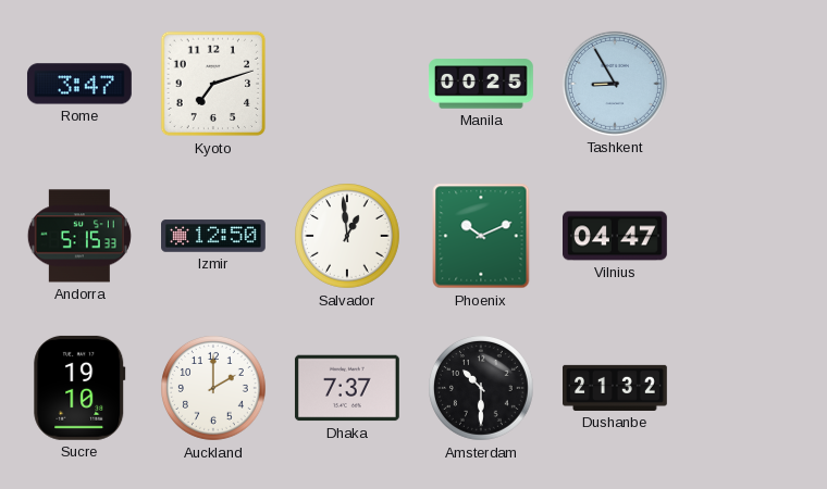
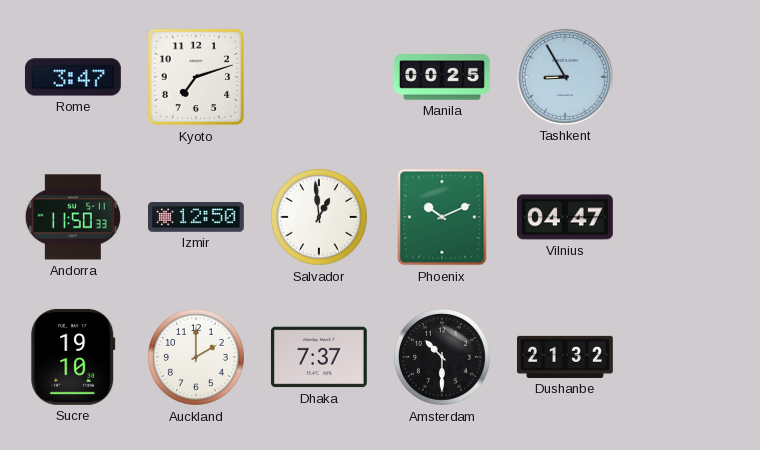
Andorra: 5:15 -> 11:50 (73, 217)
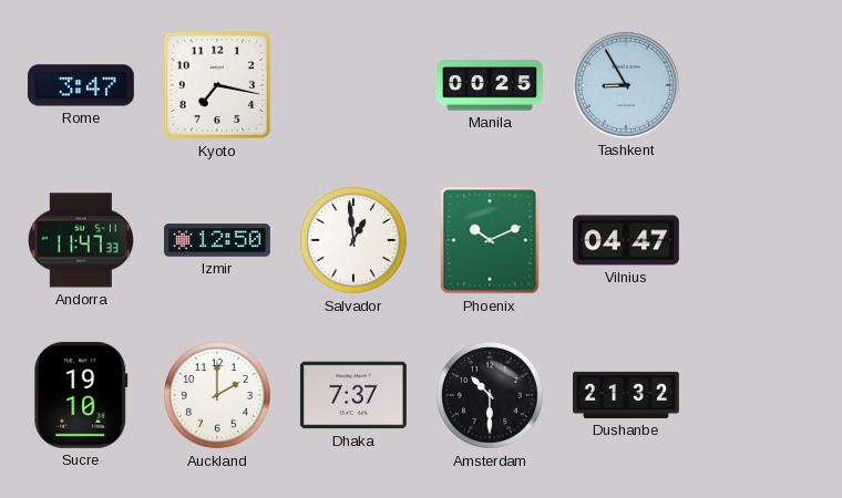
Kyoto: 7:12 -> 7:17 (217, 85)
Andorra: 11:50 -> 11:47 (81, 240)
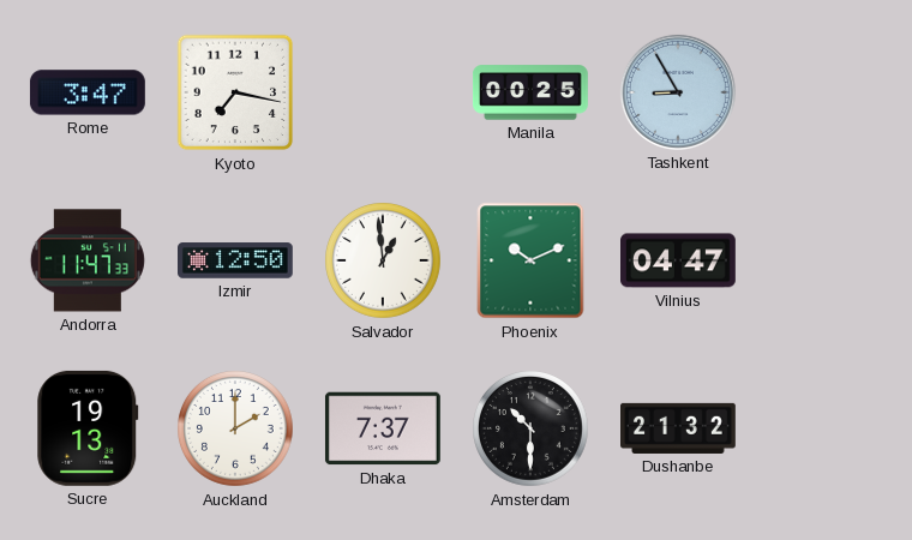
Sucre: 19:10 -> 19:13 (88, 428)
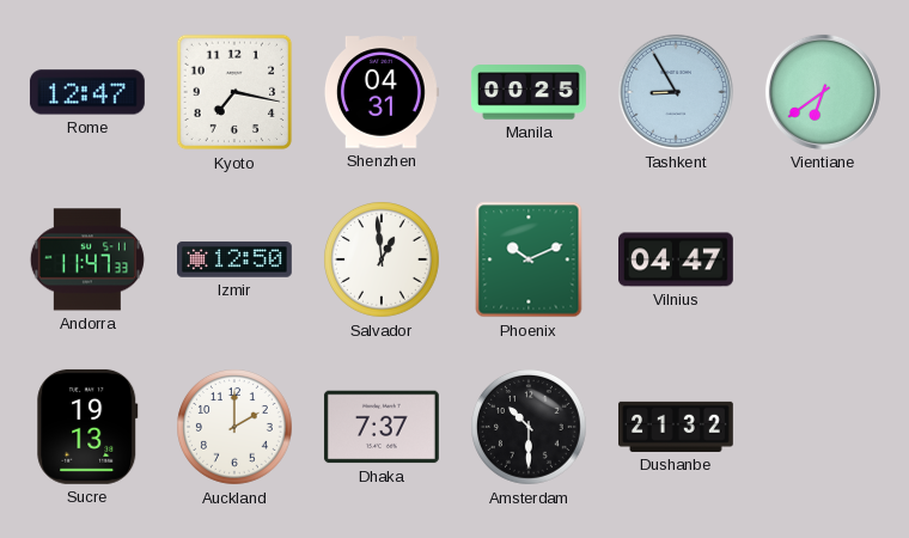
Rome: 3:47 -> 12:47 (87, 92)
Shenzhen: none -> 04:31 (382, 92)
Vientiane: none -> 6:39 (823, 92)
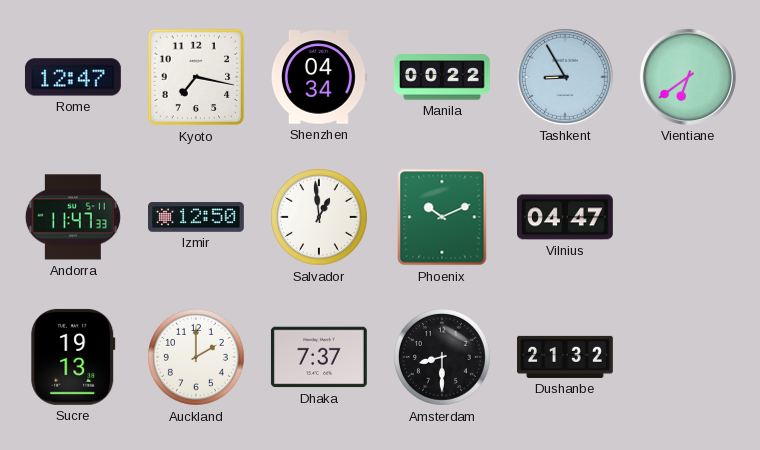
Shenzhen: 04:31 -> 04:34 (319, 77)
Manila: 00:25 -> 00:22 (443, 77)
Amsterdam: 10:30 -> 8:30 (443, 358)
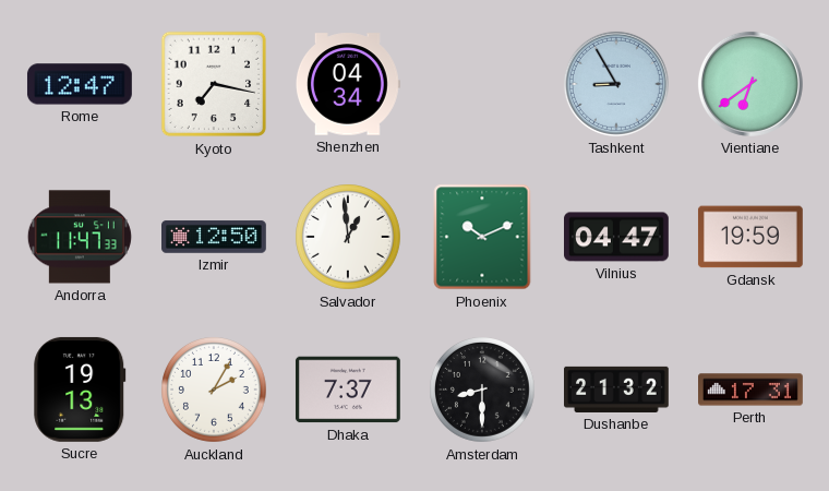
Manila: 00:22 -> none (443, 77)
Gdansk: none -> 19:59 (750, 237)
Auckland: 2:00 -> 2:05 (215, 391)
Perth: none -> 17:31 (752, 390)
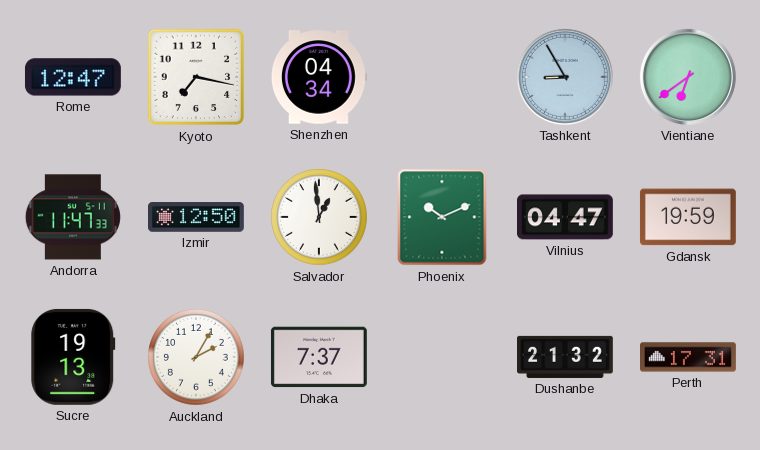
Amsterdam: 8:30 -> none (483, 391)
